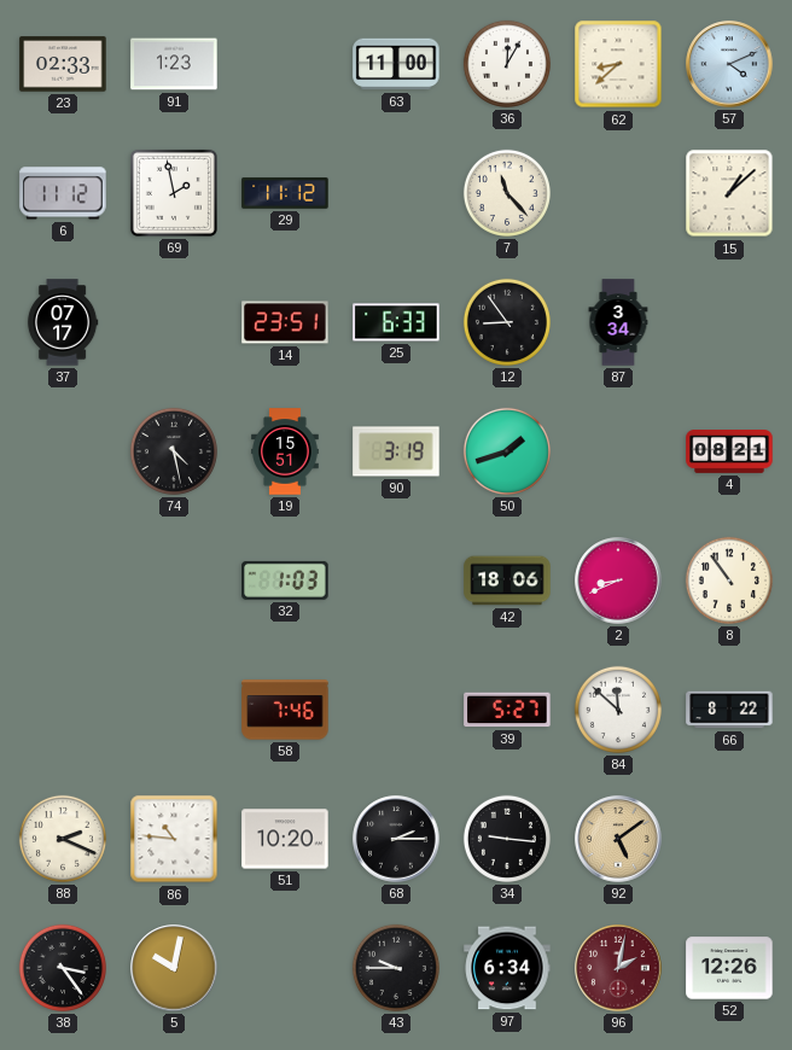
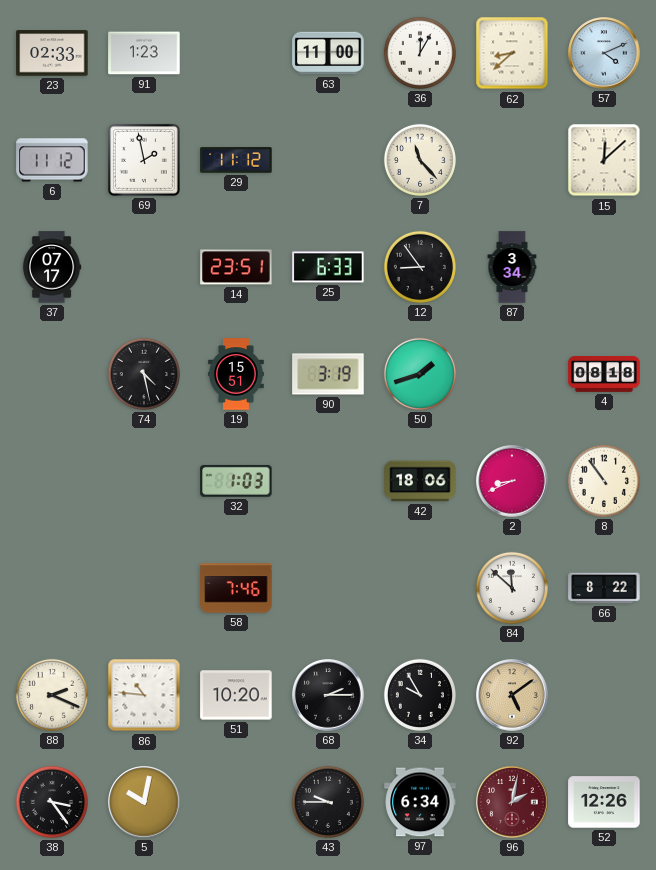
15: 1:08 -> 12:08 (604, 160)
4: 08:21 -> 08:18 (604, 375)
39: 5:27 -> none (507, 710)
34: 9:16 -> 9:55 (420, 695)
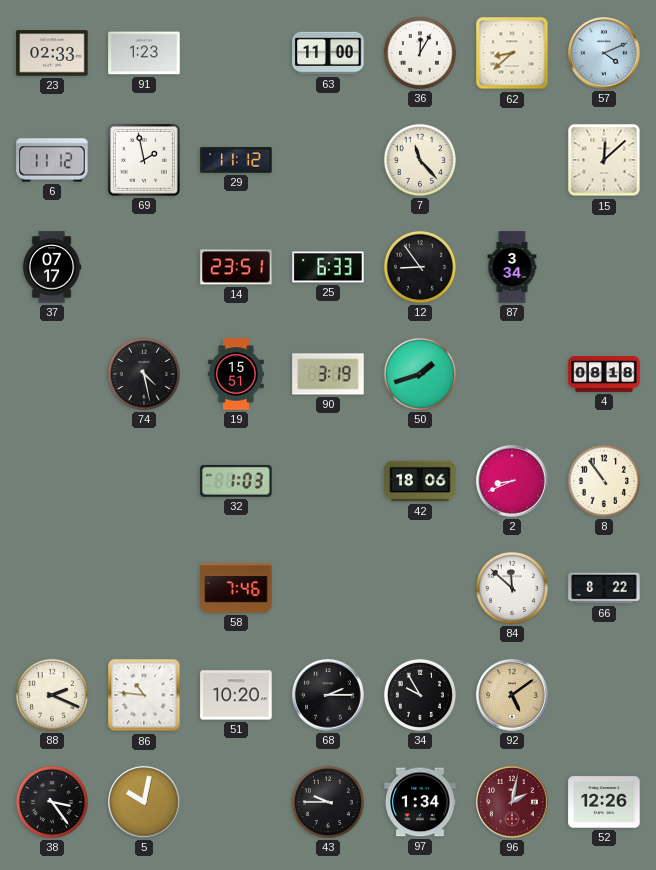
97: 6:34 -> 1:34 (420, 802)
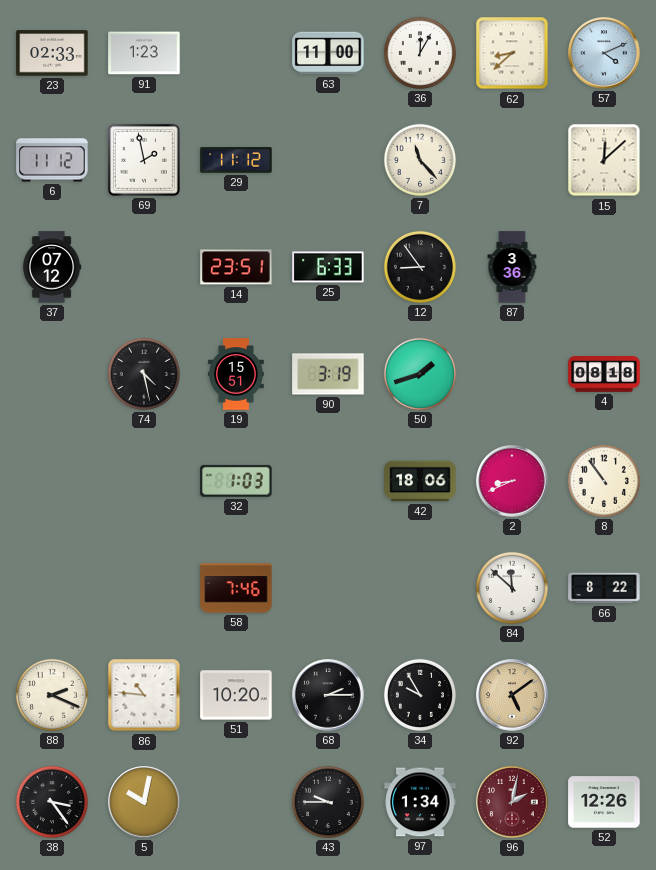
37: 07:17 -> 07:12 (52, 267)
87: 3:34 -> 3:36 (512, 267)
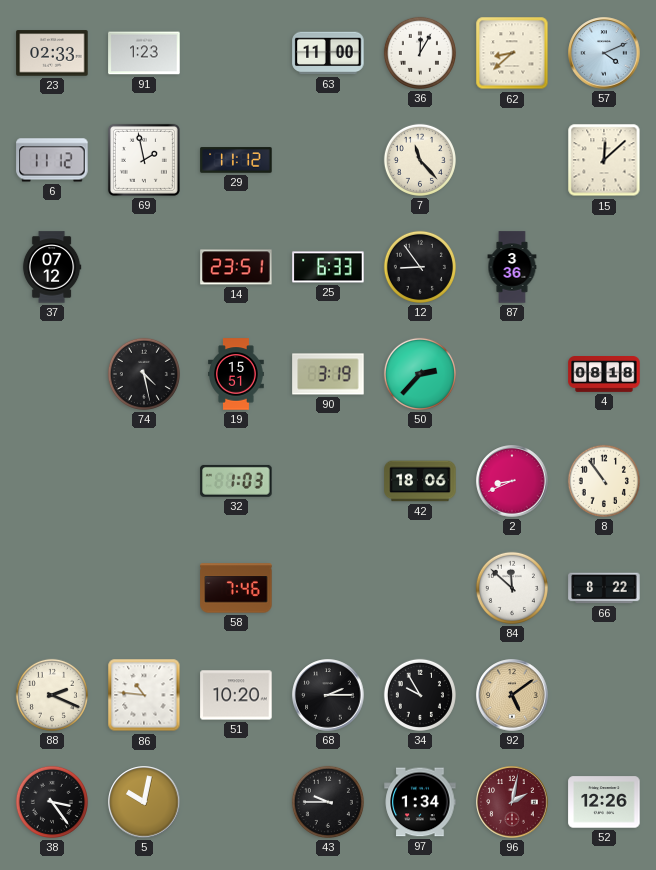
50: 1:42 -> 2:37 (420, 374)
